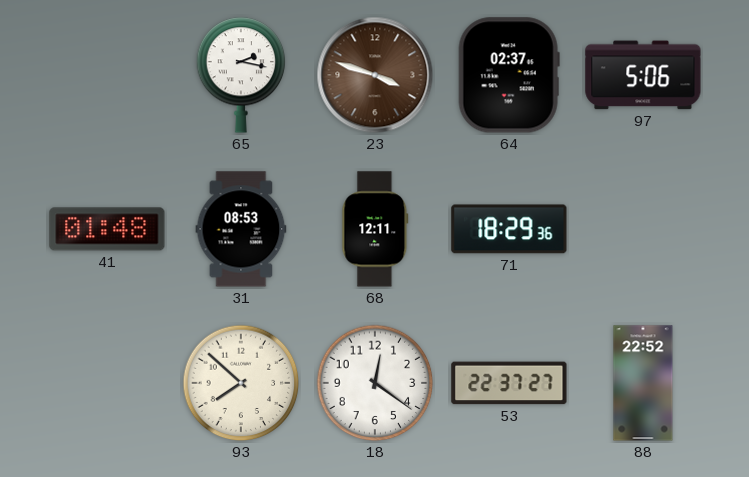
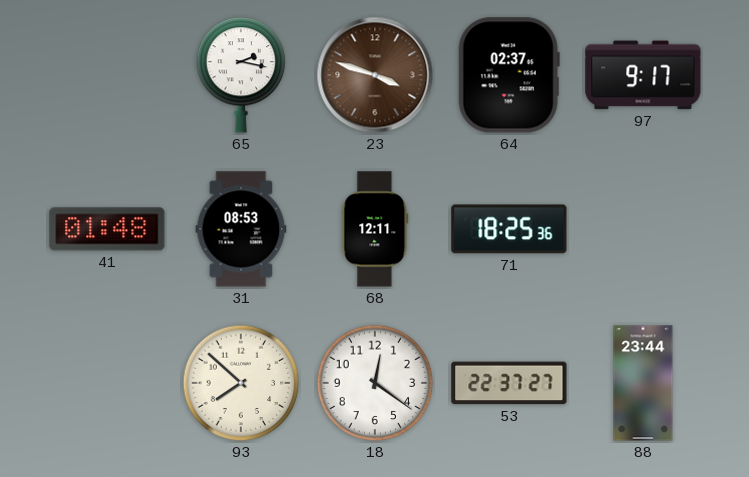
97: 5:06 -> 9:17 (643, 75)
71: 18:29 -> 18:25 (509, 229)
88: 22:52 -> 23:44 (643, 383)
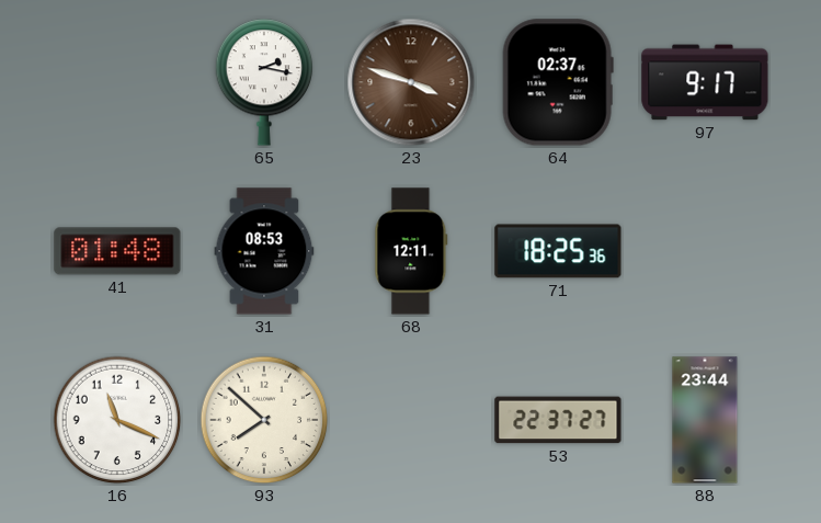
16: none -> 11:19 (117, 420)
18: 12:21 -> none (375, 383)
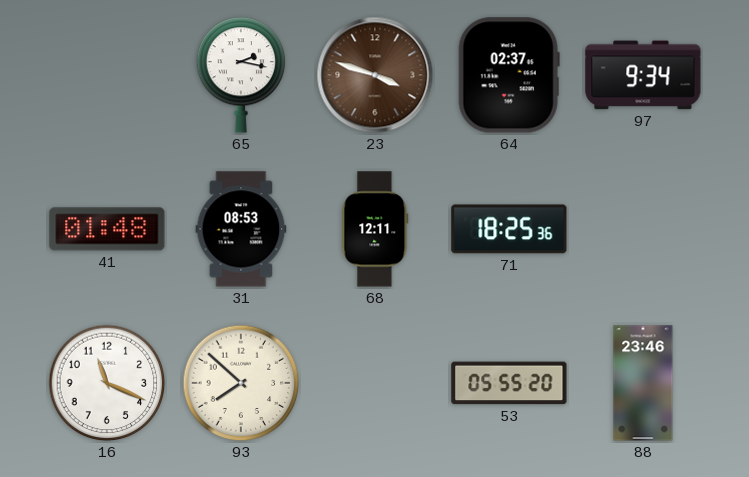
97: 9:17 -> 9:34 (643, 75)
53: 22:37 -> 05:55 (509, 383)
88: 23:44 -> 23:46 (643, 383)
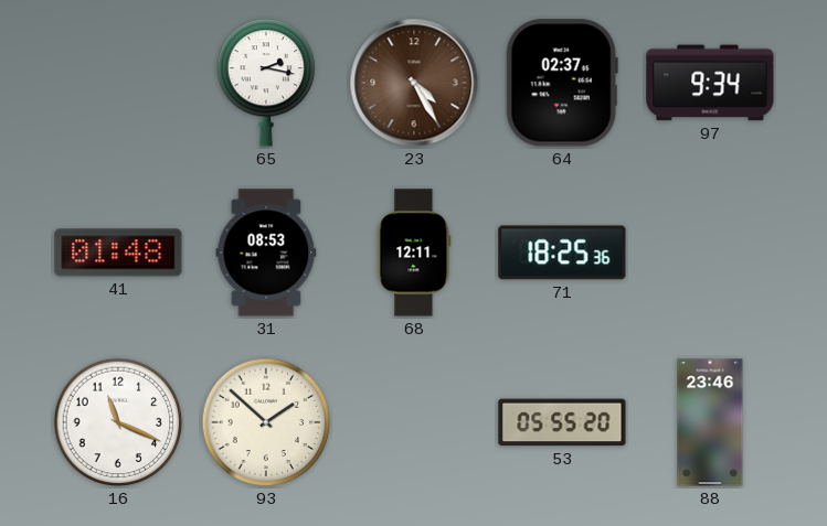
23: 3:48 -> 4:25 (414, 83)
93: 7:52 -> 1:52 (266, 422)
